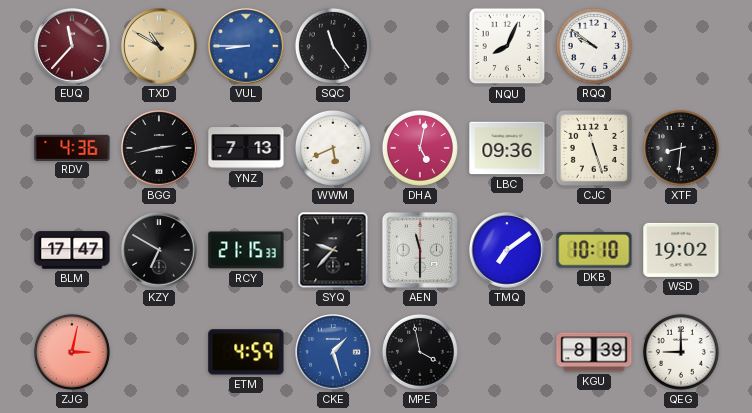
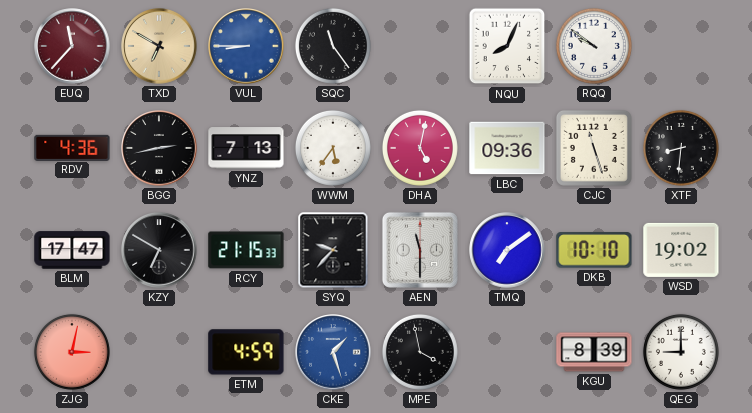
TXD: 10:50 -> 6:50 (159, 46)
WWM: 5:41 -> 5:36 (333, 148)
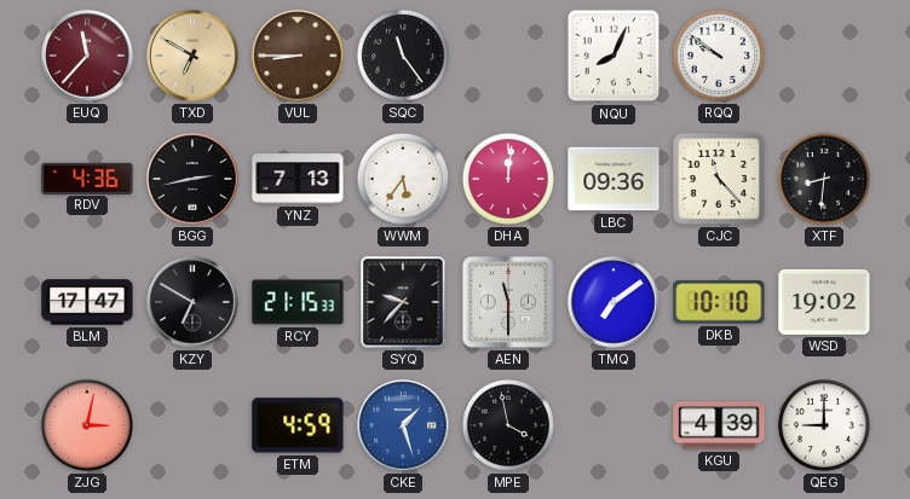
VUL dial: blue -> brown (298, 56)
DHA: 5:02 -> 12:01 (508, 179)
CJC: 11:27 -> 11:23 (719, 179)
KGU: 8:39 -> 4:39 (719, 425)
